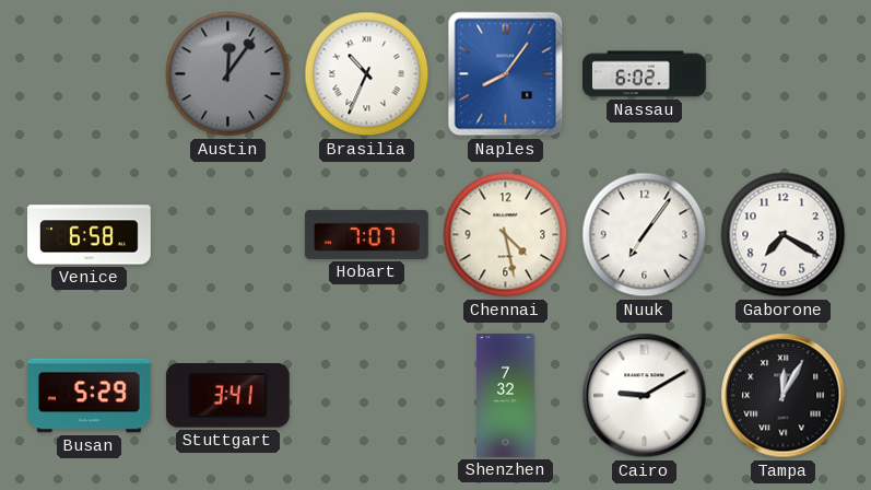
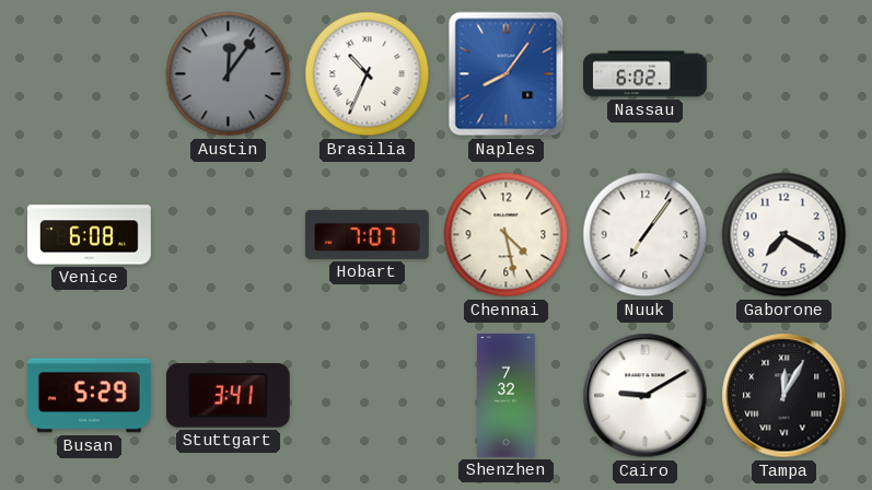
Venice: 6:58 -> 6:08 (89, 235)
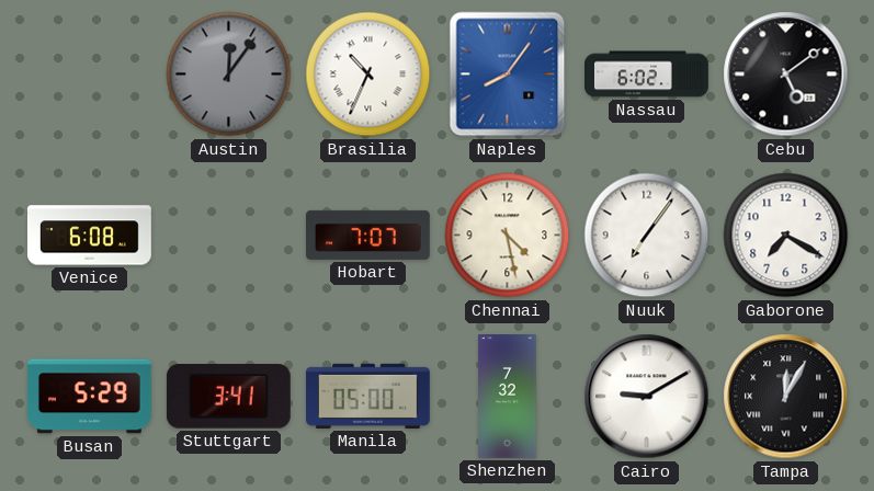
Cebu: none -> 5:09 (786, 75)
Manila: none -> 05:00 (367, 396)
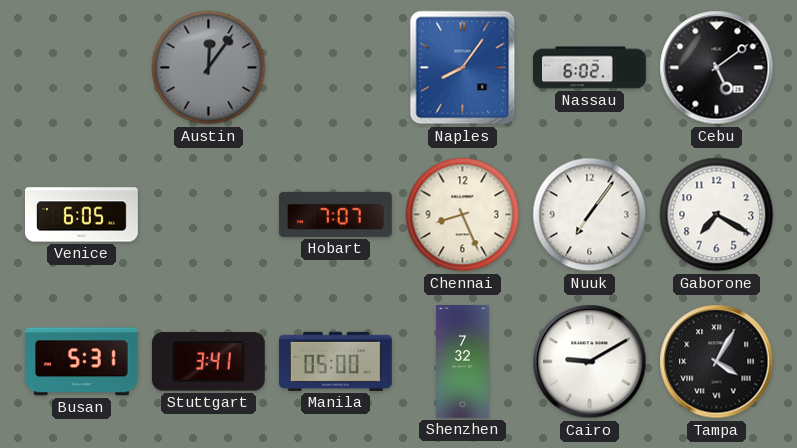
Brasilia: 10:34 -> none (368, 75)
Venice: 6:08 -> 6:05 (81, 215)
Chennai: 4:28 -> 8:26 (463, 215)
Busan: 5:29 -> 5:31 (81, 362)
Tampa: 12:05 -> 4:05 (717, 362)
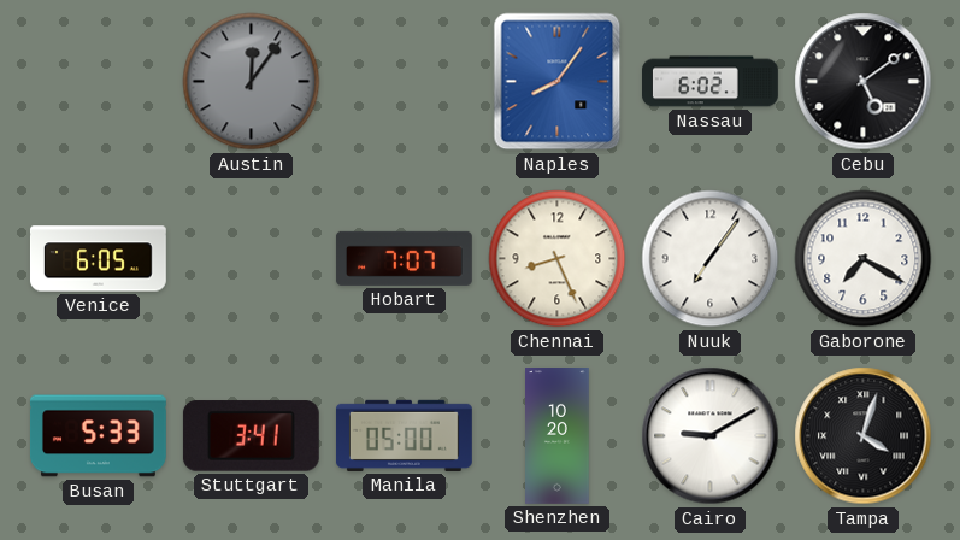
Busan: 5:31 -> 5:33 (98, 436)
Shenzhen: 7:32 -> 10:20 (558, 436)
Tampa: 4:05 -> 4:03 (864, 436)
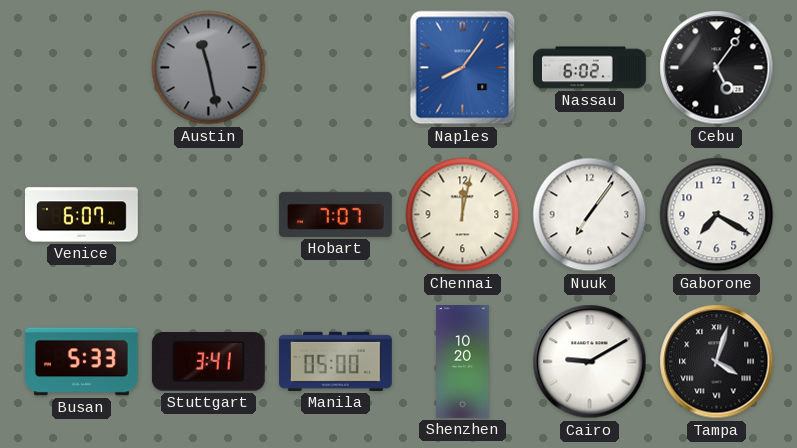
Austin: 12:06 -> 11:28 (209, 68)
Cebu: 5:09 -> 5:06 (717, 68)
Venice: 6:05 -> 6:07 (81, 215)
Chennai: 8:26 -> 12:02 (463, 215)
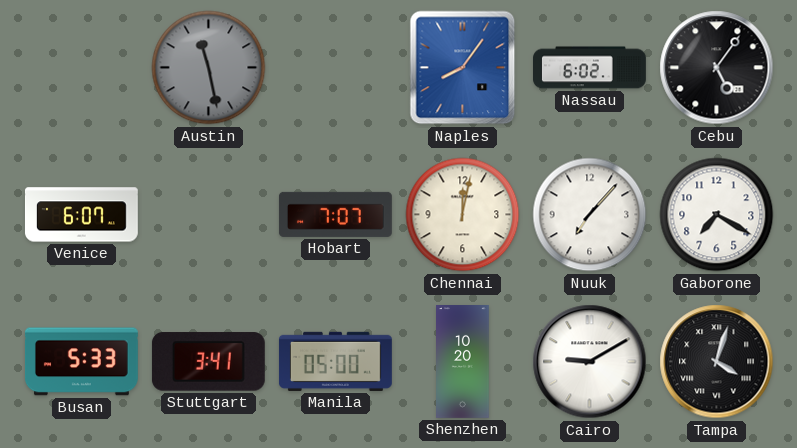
Nuuk: 7:06 -> 7:07 (590, 215)
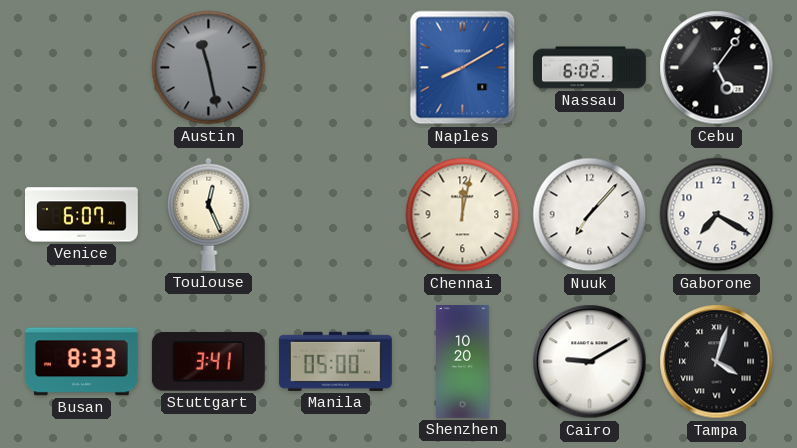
Naples: 8:06 -> 8:10 (463, 68)
Toulouse: none -> 12:26 (209, 214)
Hobart: 7:07 -> none (335, 214)
Busan: 5:33 -> 8:33 (81, 362)
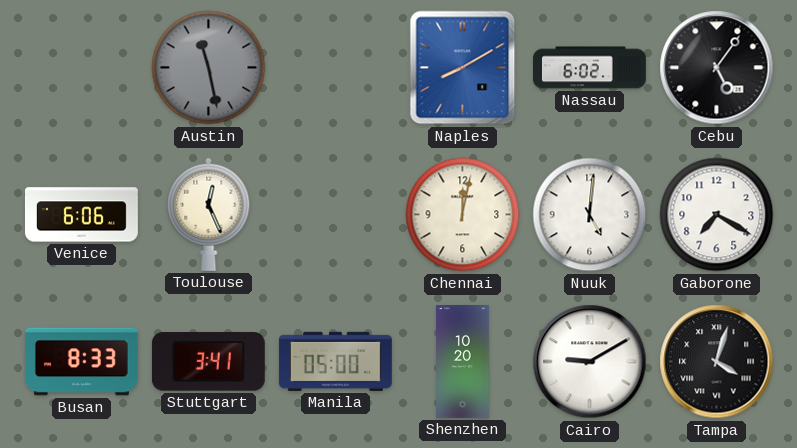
Venice: 6:07 -> 6:06 (81, 215)
Nuuk: 7:07 -> 5:01 (590, 215)
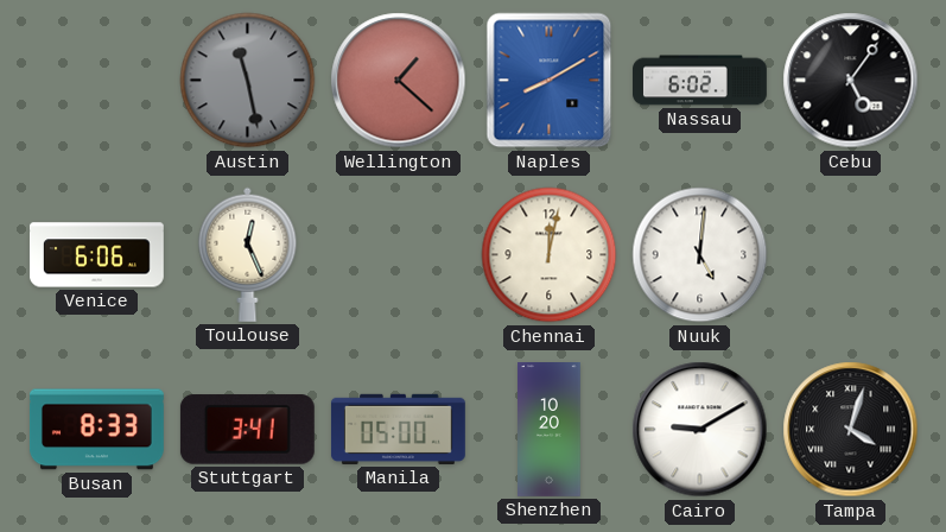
Wellington: none -> 1:22 (399, 81)
Gaborone: 7:20 -> none (717, 215)
